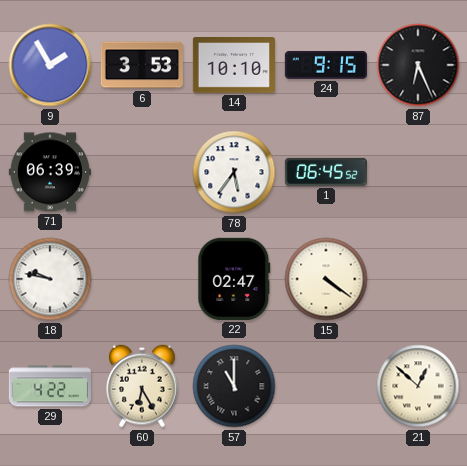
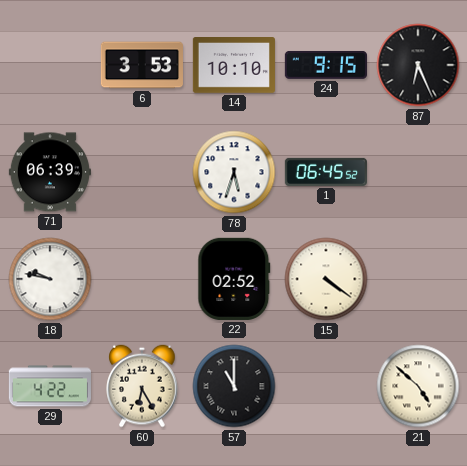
9: 1:55 -> none (50, 65)
78: 5:36 -> 5:33 (234, 172)
22: 02:47 -> 02:52 (234, 279)
21: 12:52 -> 4:52 (418, 386)
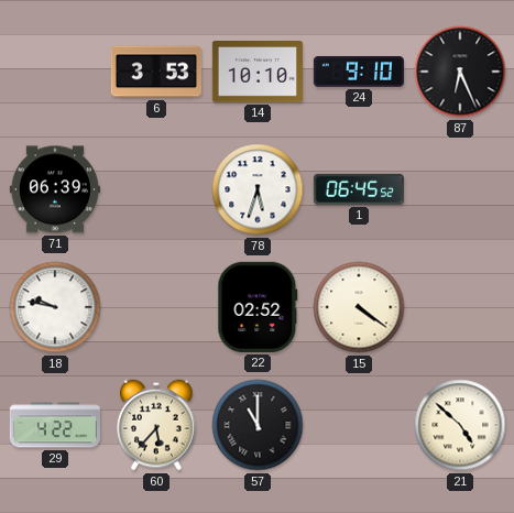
24: 9:15 -> 9:10 (359, 72)
60: 6:25 -> 5:37 (156, 425)
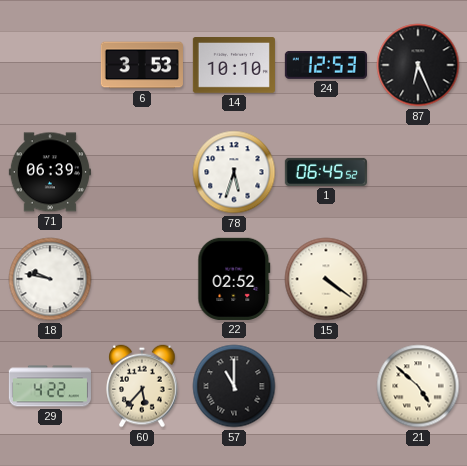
24: 9:10 -> 12:53 (326, 65)
